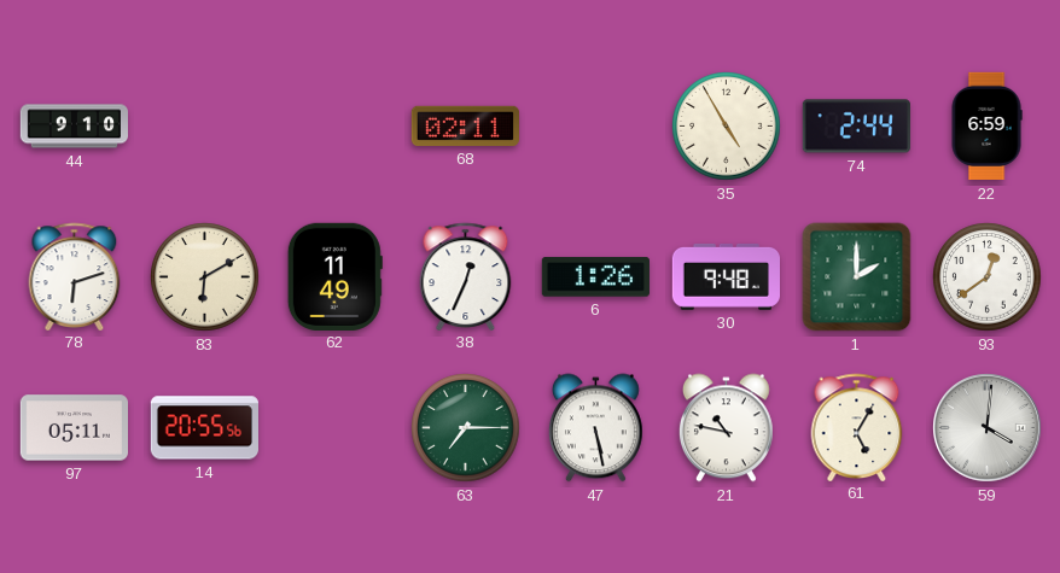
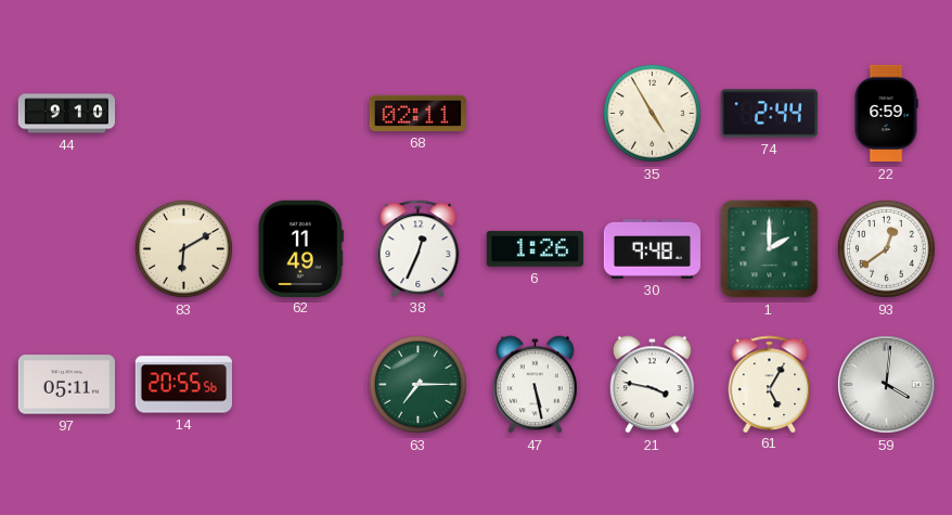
78: 6:12 -> none (75, 276)
21: 10:47 -> 3:47 (652, 385)
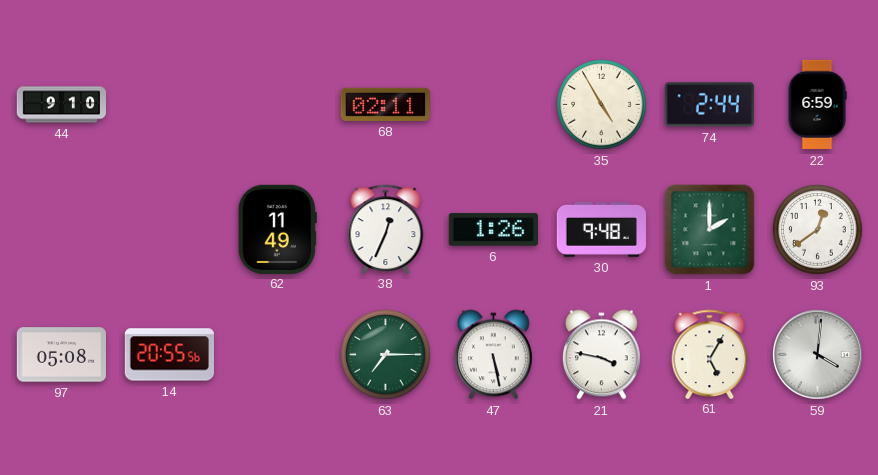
83: 6:10 -> none (184, 249)
97: 05:11 -> 05:08 (61, 355)
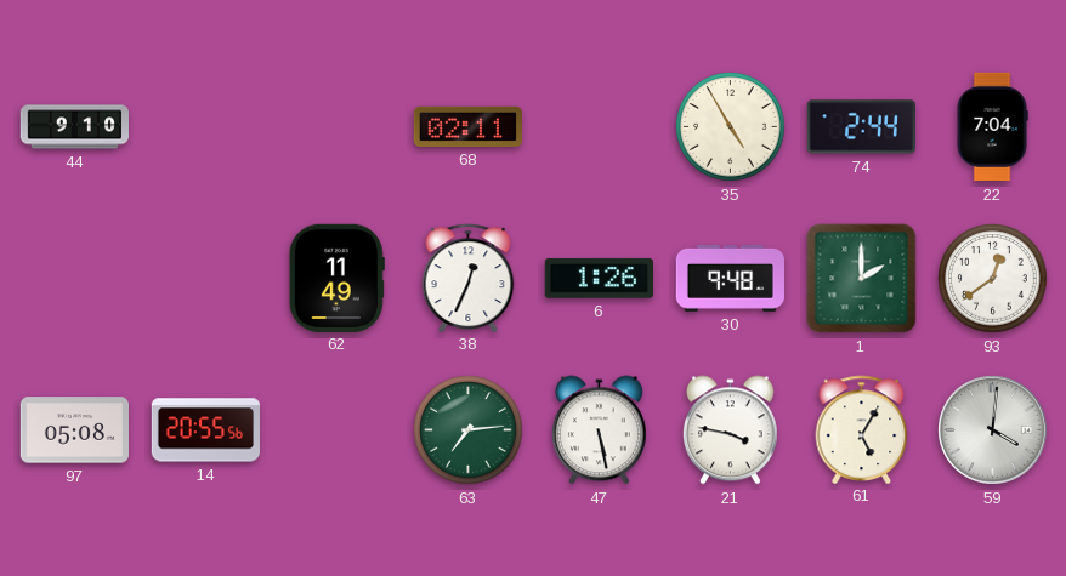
22: 6:59 -> 7:04 (992, 127)
63: 7:15 -> 7:14 (469, 430)
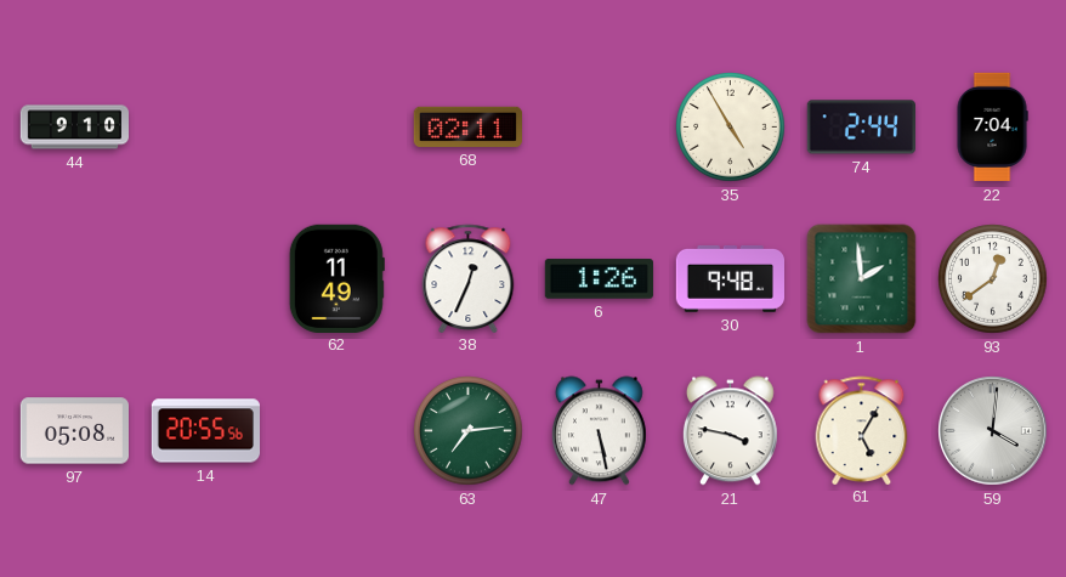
1: 2:00 -> 1:59 (862, 279)
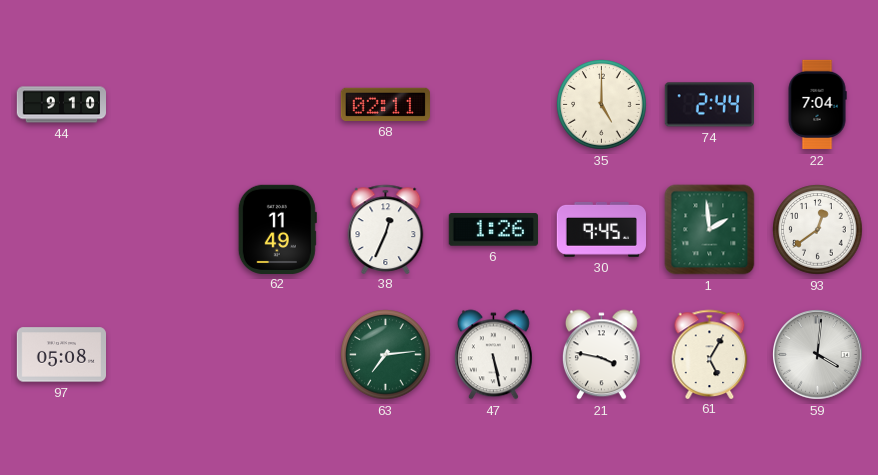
35: 4:55 -> 5:00 (602, 105)
30: 9:48 -> 9:45 (601, 229)
14: 20:55 -> none (205, 431)
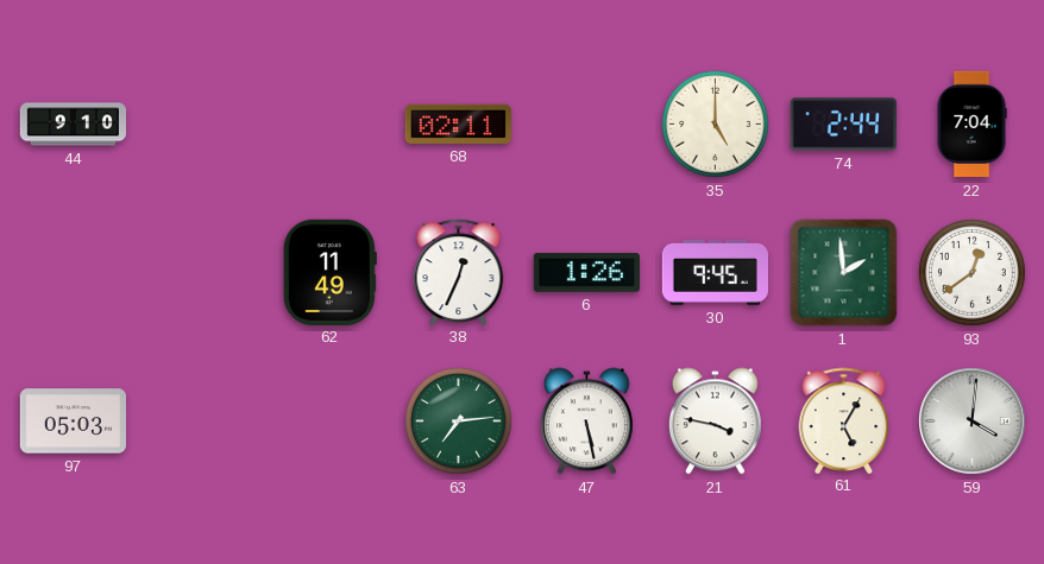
97: 05:08 -> 05:03 (73, 422)
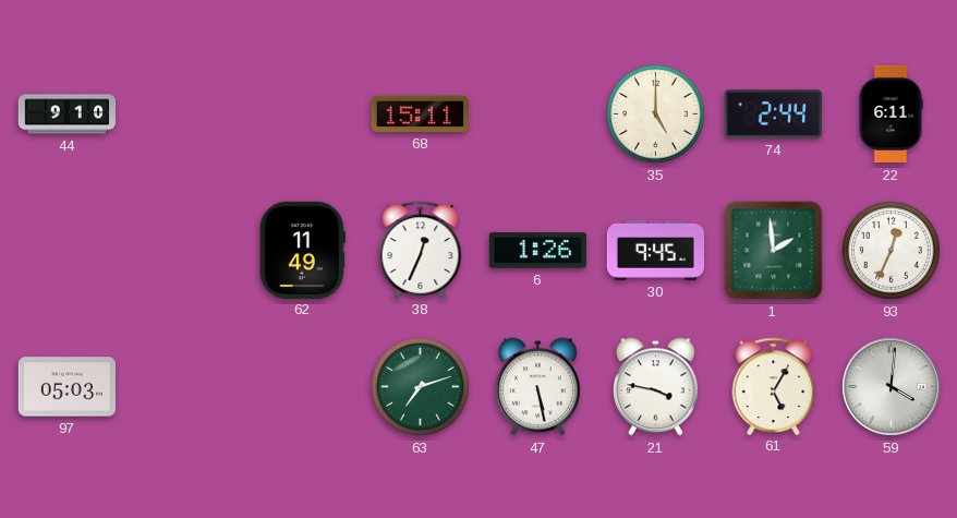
68: 02:11 -> 15:11 (420, 113)
22: 7:04 -> 6:11 (891, 115)
93: 12:39 -> 12:34 (892, 251)
63: 7:14 -> 7:12 (421, 387)
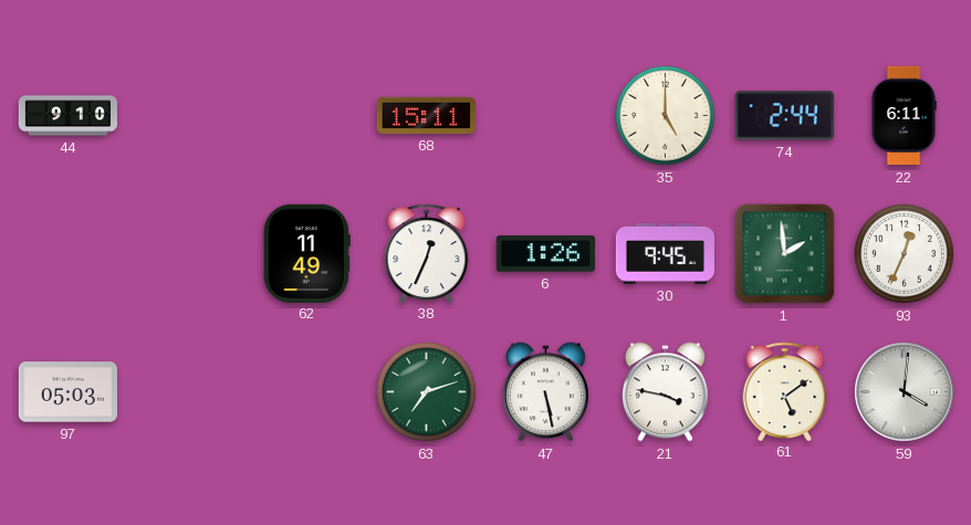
61: 5:05 -> 5:09 (785, 391)
